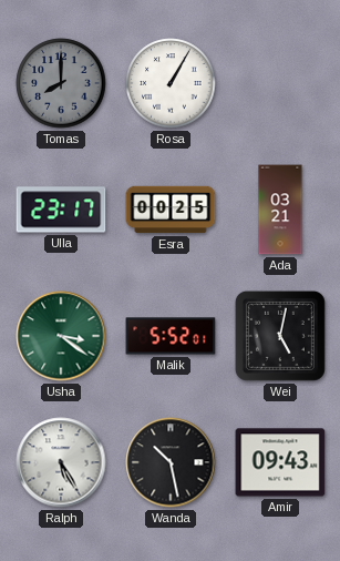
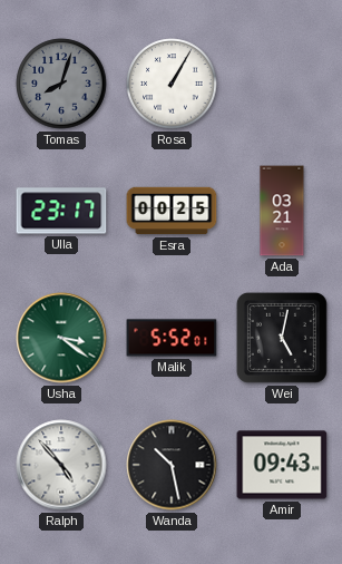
Tomas: 8:00 -> 8:03 (61, 84)
Ralph: 5:25 -> 4:53 (61, 465)
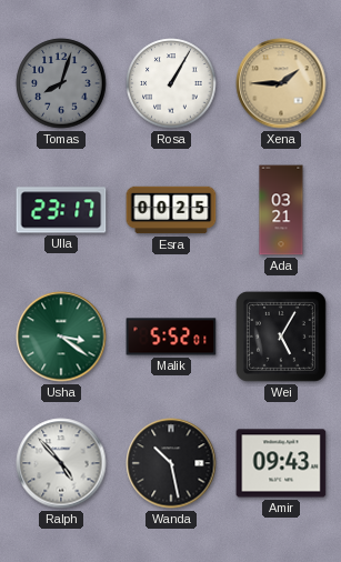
Xena: none -> 1:45 (281, 83)
Wei: 5:02 -> 5:05 (281, 337)
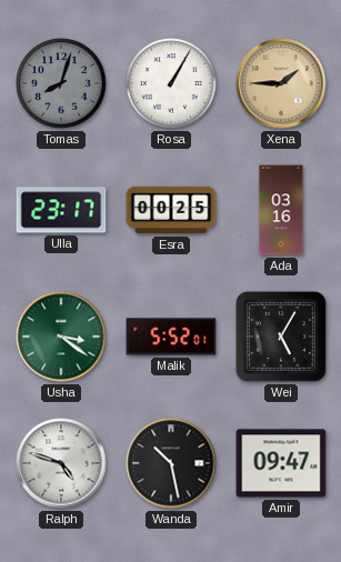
Ada: 03:21 -> 03:16 (281, 210)
Ralph: 4:53 -> 4:48 (61, 463)
Amir: 09:43 -> 09:47 (281, 463)
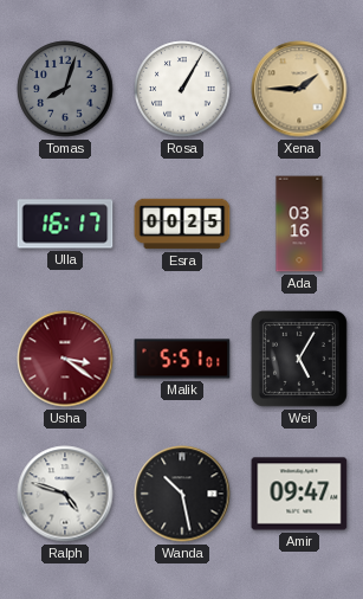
Ulla: 23:17 -> 16:17 (65, 224)
Usha dial: green -> burgundy (65, 359)
Malik: 5:52 -> 5:51 (182, 359)
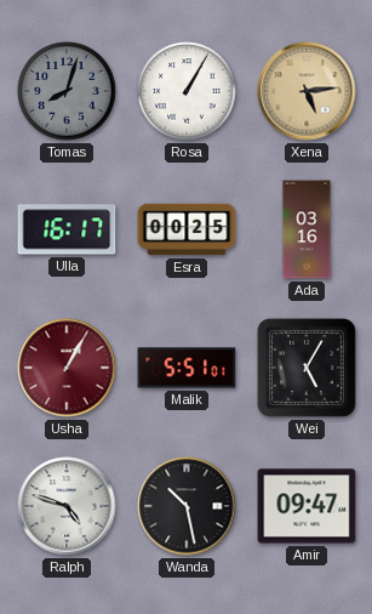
Xena: 1:45 -> 5:14 (307, 91)
Usha: 3:21 -> 1:05 (67, 368)
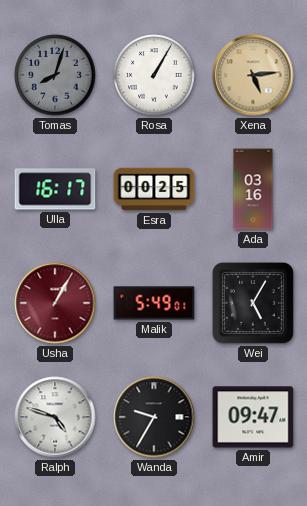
Malik: 5:51 -> 5:49 (154, 303)
Wanda: 10:28 -> 9:35 (154, 417)
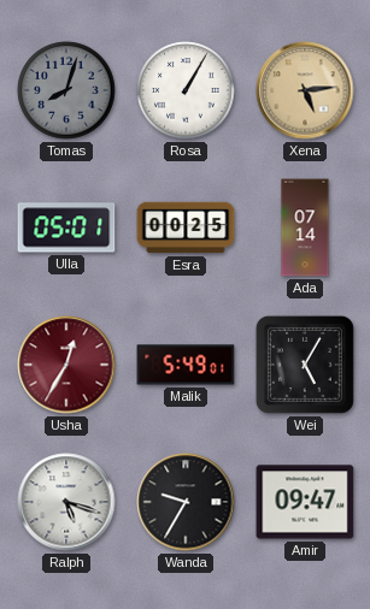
Ulla: 16:17 -> 05:01 (66, 227)
Ada: 03:16 -> 07:14 (305, 227)
Usha: 1:05 -> 12:35 (66, 365)
Ralph: 4:48 -> 5:18 (66, 502)
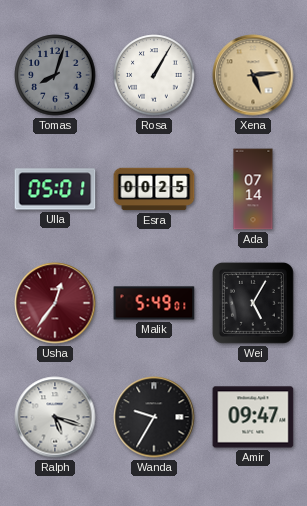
Usha: 12:35 -> 12:36 (55, 303)
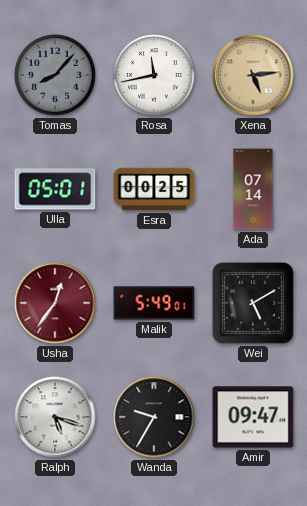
Tomas: 8:03 -> 8:07 (55, 75)
Rosa: 1:05 -> 11:43 (154, 75)
Wei: 5:05 -> 5:10 (253, 303)
